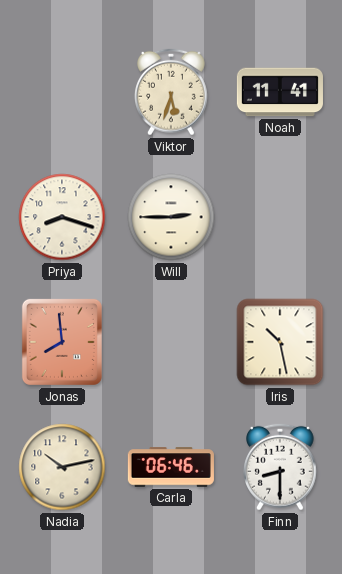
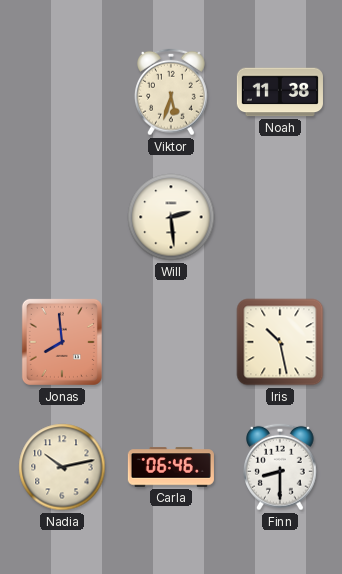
Noah: 11:41 -> 11:38 (280, 92)
Priya: 8:18 -> none (62, 217)
Will: 2:45 -> 2:29 (171, 217)
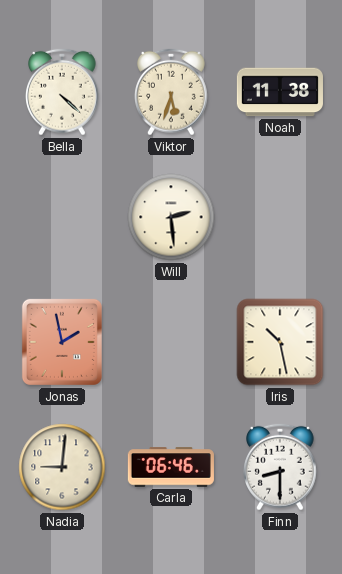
Bella: none -> 4:22 (63, 92)
Jonas: 7:59 -> 1:58 (62, 342)
Nadia: 10:13 -> 9:01 (62, 467)
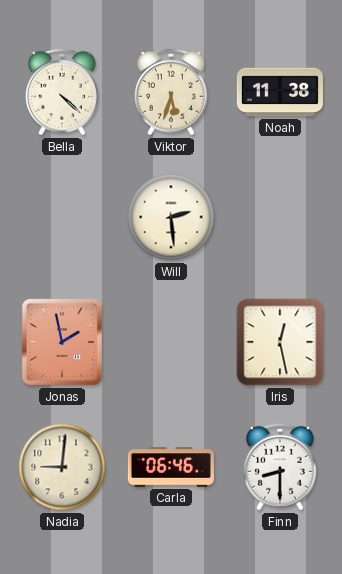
Iris: 10:28 -> 12:28 (280, 342)
